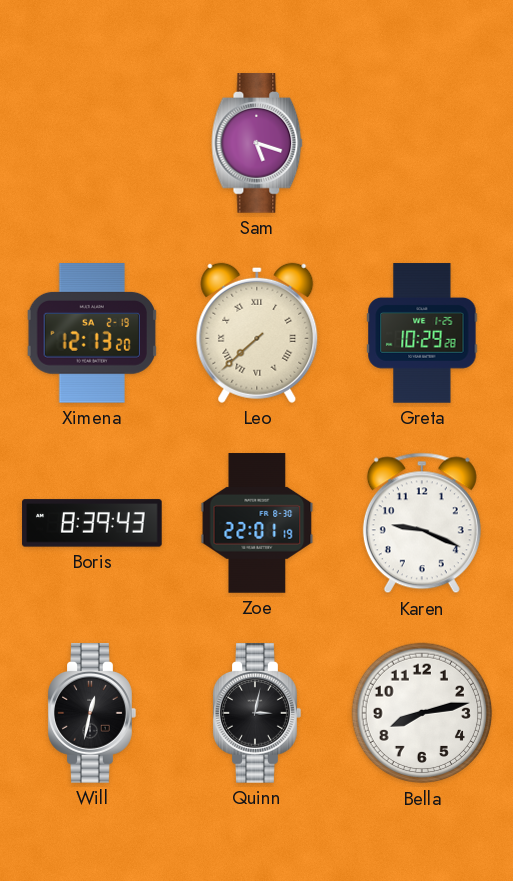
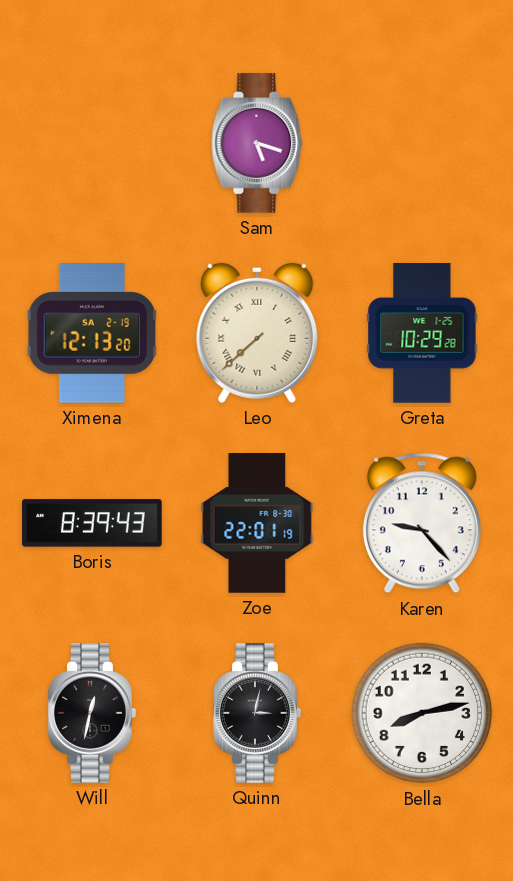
Karen: 9:19 -> 9:23 (422, 523)
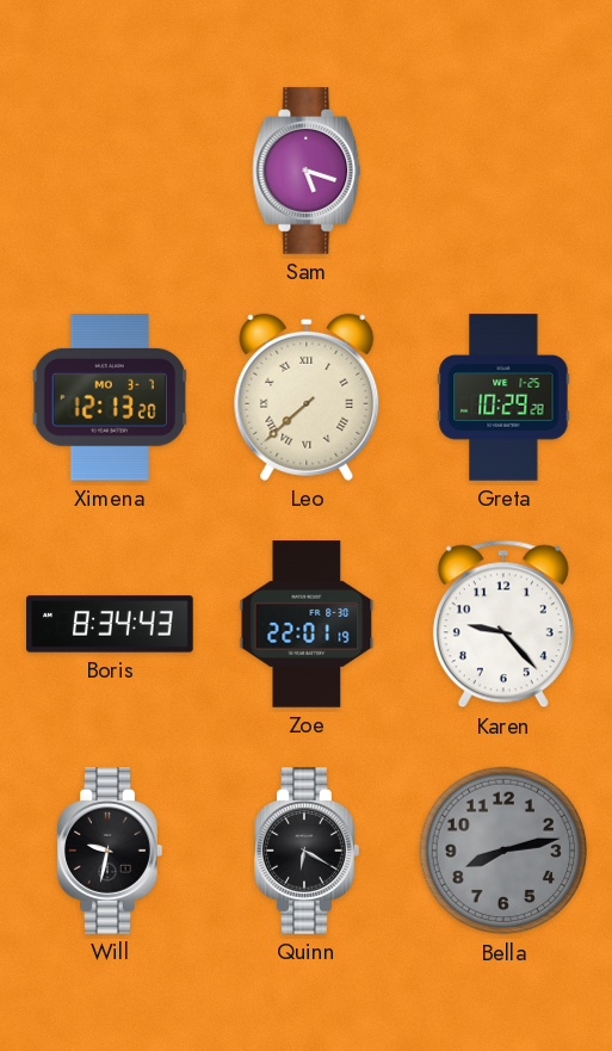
Ximena date: SA 2-19 -> MO 3-7 (109, 398)
Boris: 8:39 -> 8:34 (110, 624)
Will: 12:32 -> 9:32 (110, 851)
Quinn: 3:02 -> 6:20 (307, 851)
Bella dial: white -> grey (503, 851)
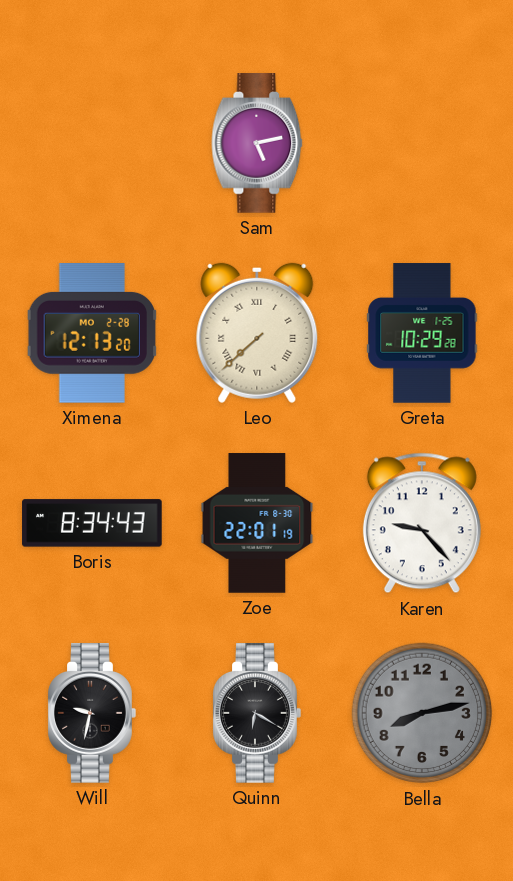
Sam: 5:18 -> 5:13 (257, 143)
Ximena date: MO 3-7 -> MO 2-28 (91, 334)
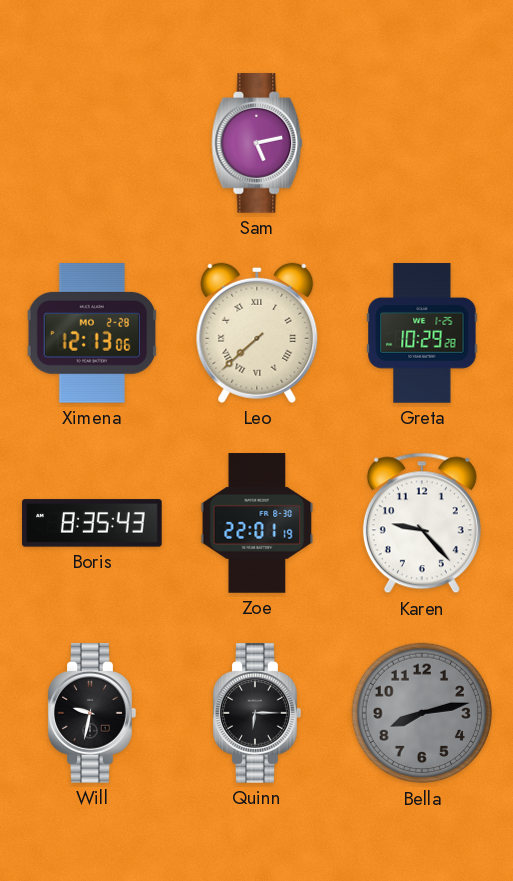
Ximena: 12:13:20 -> 12:13:06 (91, 334)
Boris: 8:34 -> 8:35 (92, 523)
Quinn: 6:20 -> 6:15 (257, 713)
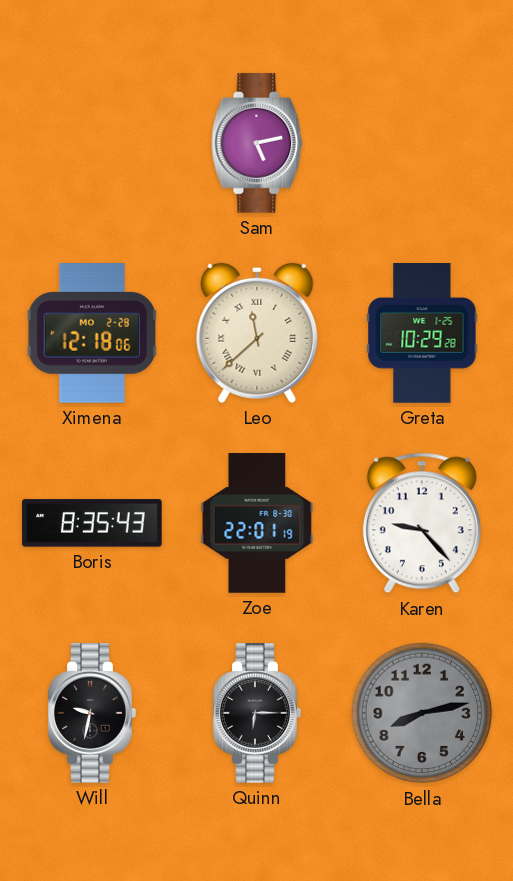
Ximena: 12:13 -> 12:18 (91, 334)
Leo: 7:38 -> 11:38 (257, 333)
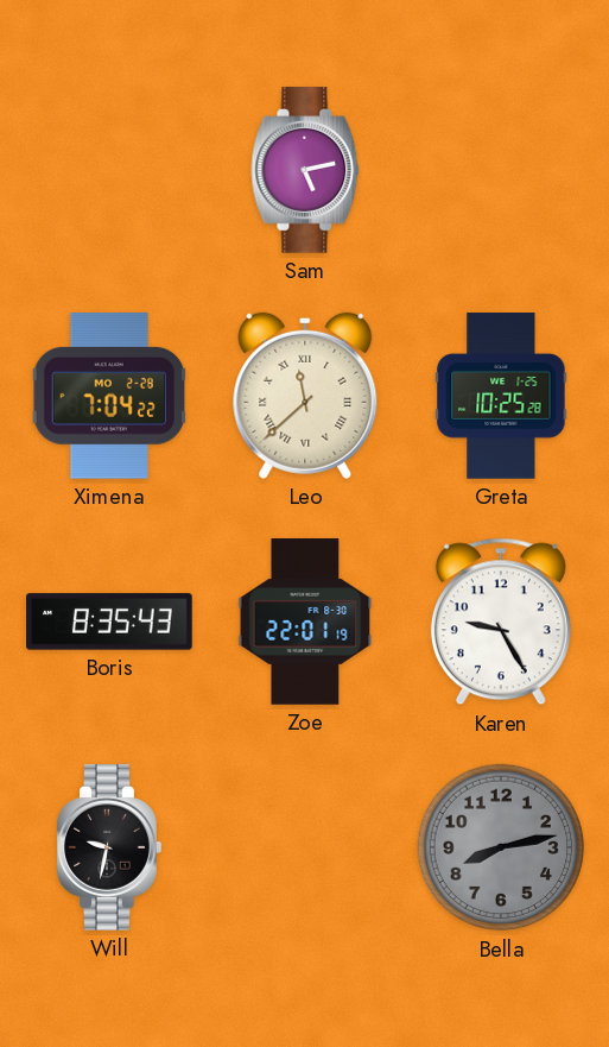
Ximena: 12:18 -> 7:04 (108, 397)
Greta: 10:29 -> 10:25 (501, 396)
Karen: 9:23 -> 9:25 (501, 622)
Quinn: 6:15 -> none (257, 713)
